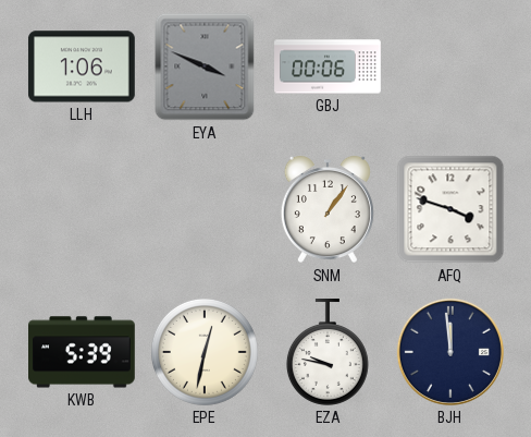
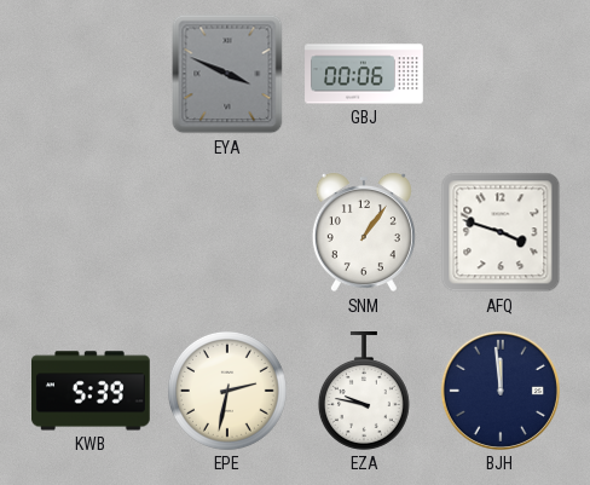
LLH: 1:06 -> none (82, 66)
EPE: 12:32 -> 2:32 (227, 391)
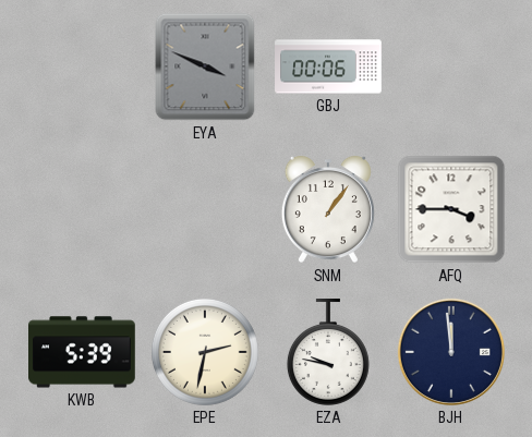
AFQ: 3:48 -> 3:45 (451, 209)
